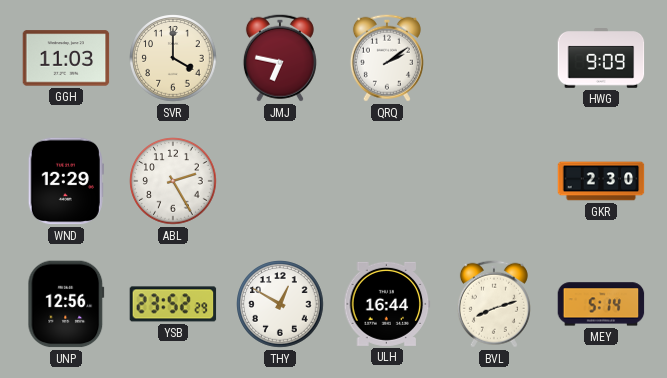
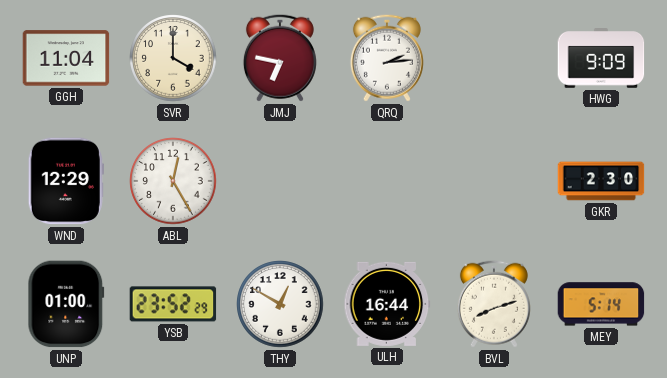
GGH: 11:03 -> 11:04 (66, 58)
QRQ: 2:09 -> 2:14 (387, 58)
ABL: 2:25 -> 12:25 (173, 181)
UNP: 12:56 -> 01:00 (66, 304)
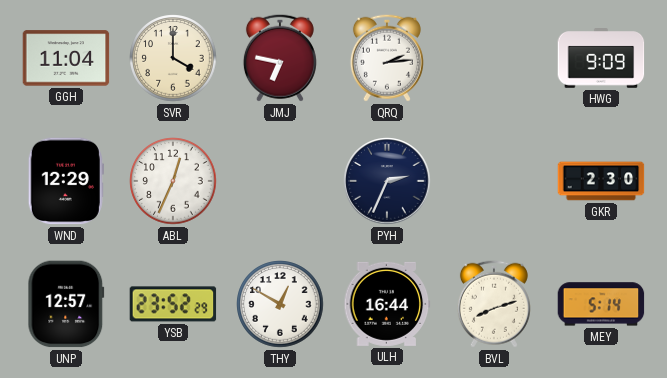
ABL: 12:25 -> 12:34 (173, 181)
PYH: none -> 2:34 (387, 181)
UNP: 01:00 -> 12:57 (66, 304)
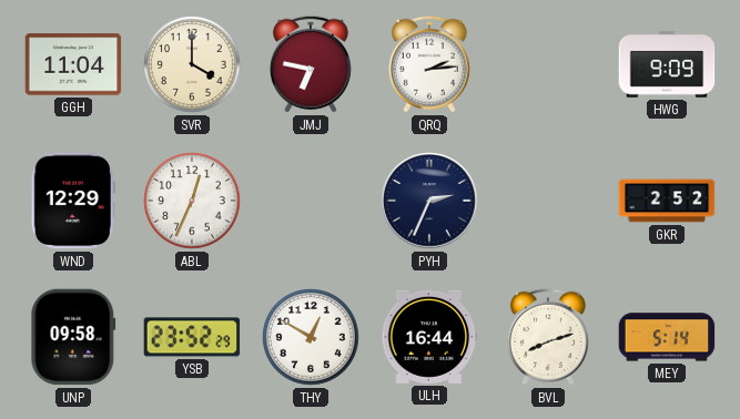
GKR: 2:30 -> 2:52 (667, 201)
UNP: 12:57 -> 09:58 (73, 337)
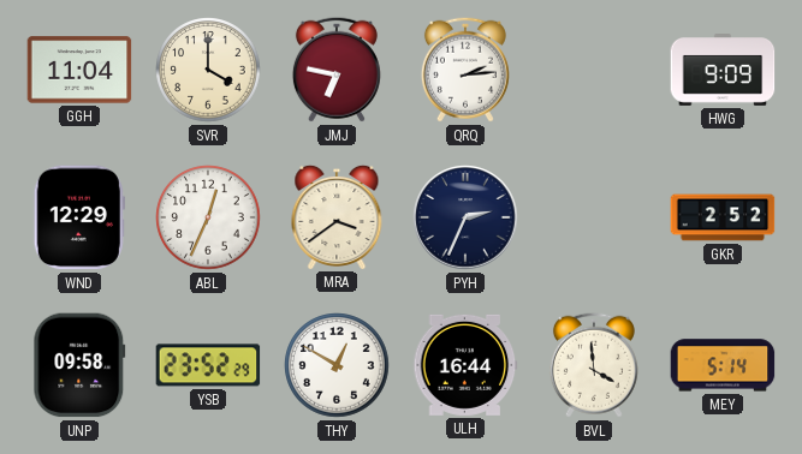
MRA: none -> 3:39 (337, 216)
BVL: 8:12 -> 3:59 (594, 365)
